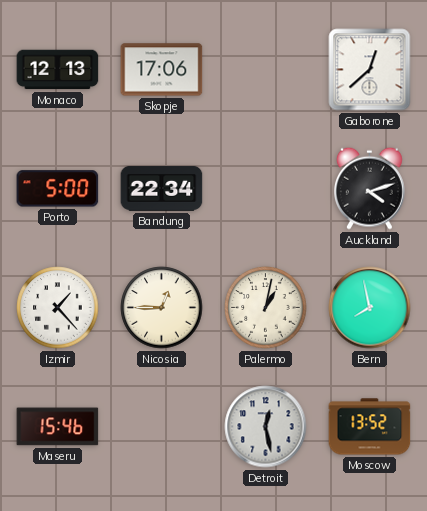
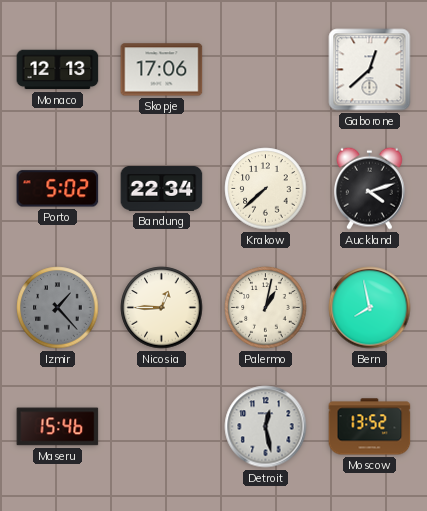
Porto: 5:00 -> 5:02 (58, 189)
Krakow: none -> 7:38 (266, 189)
Izmir dial: white -> grey (58, 308)
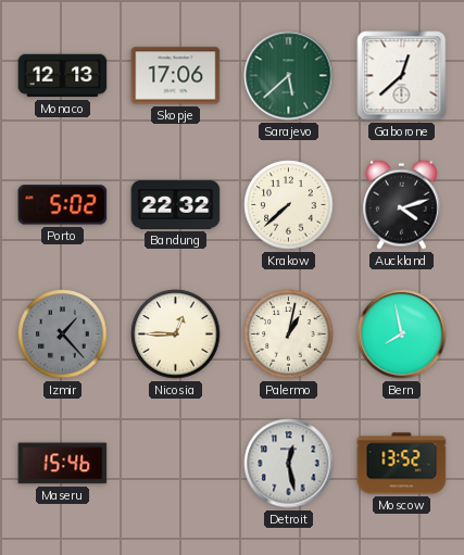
Sarajevo: none -> 5:38 (289, 76)
Bandung: 22:34 -> 22:32 (176, 205)
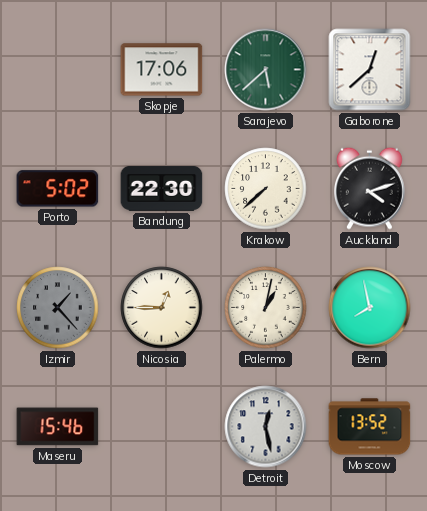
Monaco: 12:13 -> none (63, 76)
Bandung: 22:32 -> 22:30 (162, 189)
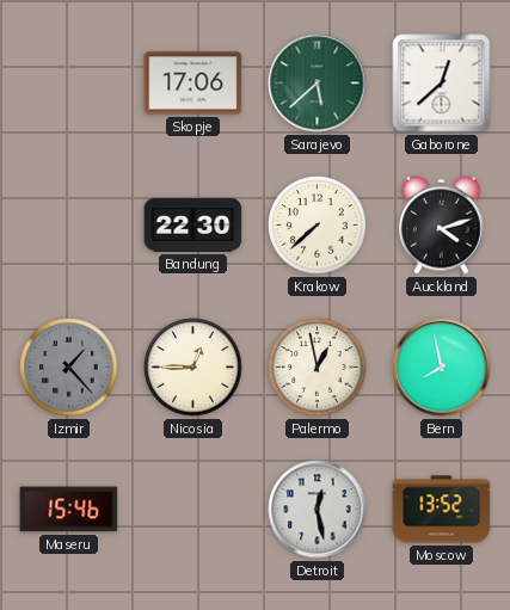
Porto: 5:02 -> none (58, 189)
Palermo: 1:02 -> 12:58 (318, 368)
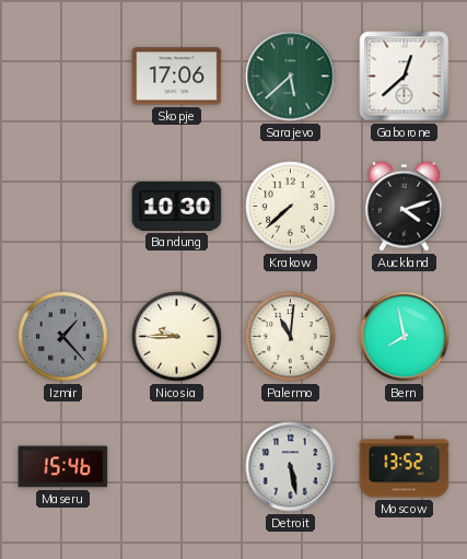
Bandung: 22:30 -> 10:30 (177, 207)
Nicosia: 12:45 -> 9:45 (177, 337)
Palermo: 12:58 -> 11:01 (291, 337)
Detroit: 12:28 -> 5:28 (291, 467)
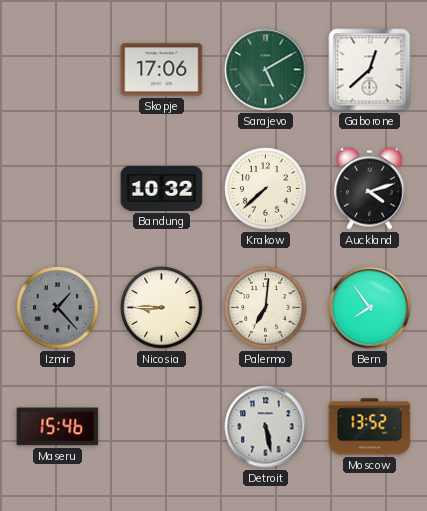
Sarajevo: 5:38 -> 5:10 (266, 70)
Bandung: 10:30 -> 10:32 (162, 189)
Nicosia: 9:45 -> 8:45 (162, 308)
Palermo: 11:01 -> 7:01 (266, 308)
Bern: 7:58 -> 7:54 (370, 308)
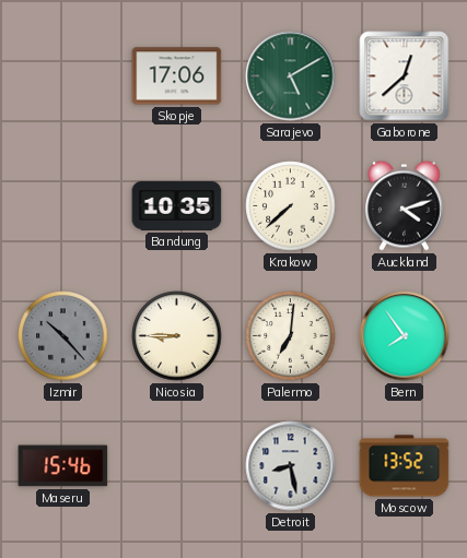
Bandung: 10:32 -> 10:35 (177, 206)
Izmir: 1:23 -> 10:23 (63, 336)
Detroit: 5:28 -> 8:28 (291, 466)
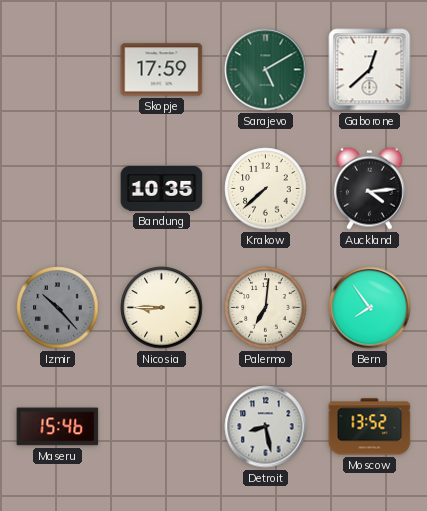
Skopje: 17:06 -> 17:59 (162, 70)
Auckland: 4:12 -> 4:14 (369, 188)
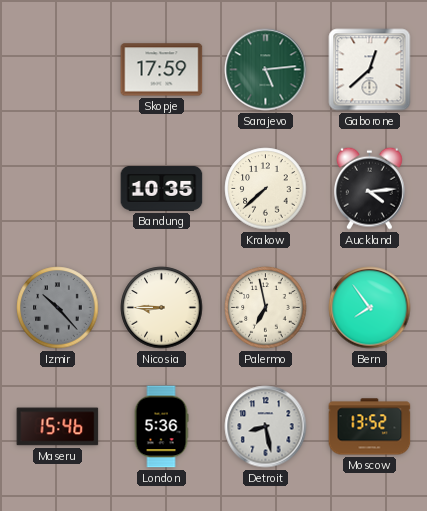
Sarajevo: 5:10 -> 5:14 (266, 70)
Palermo: 7:01 -> 6:58 (266, 308)
London: none -> 5:36 (161, 427)
